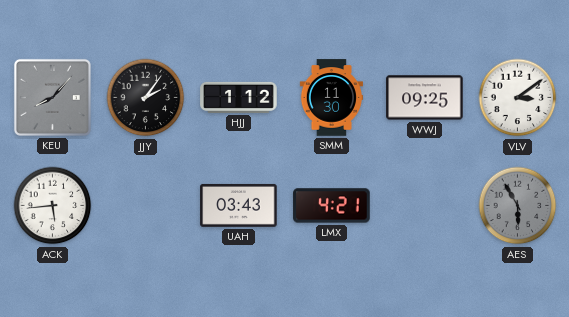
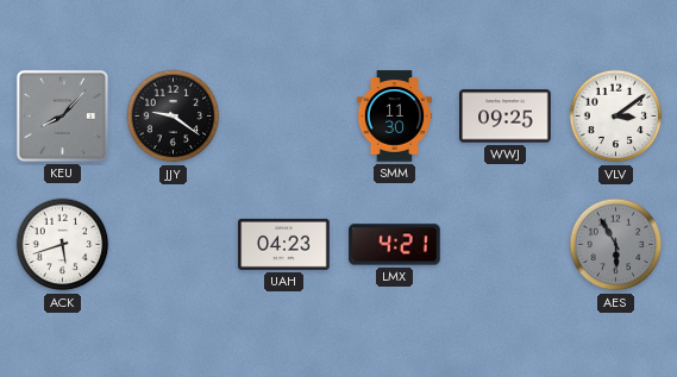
JJY: 2:06 -> 9:21 (174, 117)
HJJ: 1:12 -> none (239, 97)
ACK: 5:44 -> 5:42 (63, 245)
UAH: 03:43 -> 04:23 (284, 244)
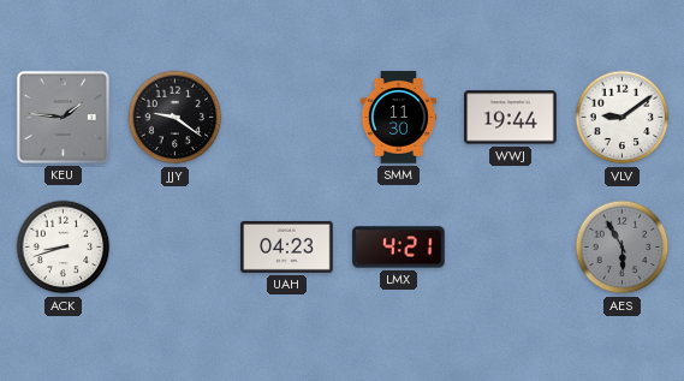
KEU: 8:07 -> 1:46 (63, 117)
WWJ: 09:25 -> 19:44 (511, 118)
VLV: 3:09 -> 9:09 (623, 118)
ACK: 5:42 -> 8:42 (64, 248)
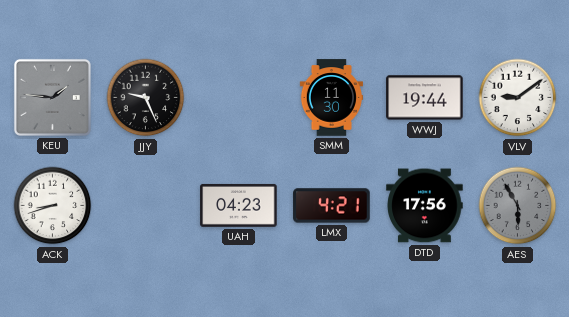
JJY: 9:21 -> 9:26 (146, 98)
DTD: none -> 17:56 (425, 206)
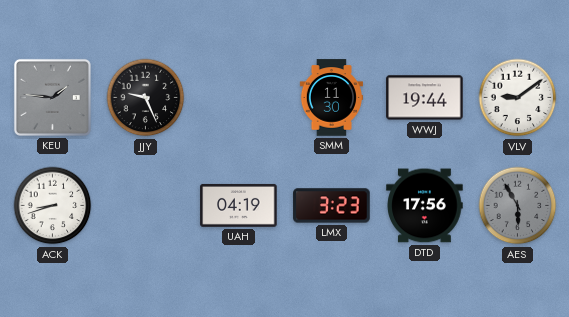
UAH: 04:23 -> 04:19 (239, 205)
LMX: 4:21 -> 3:23 (332, 206)
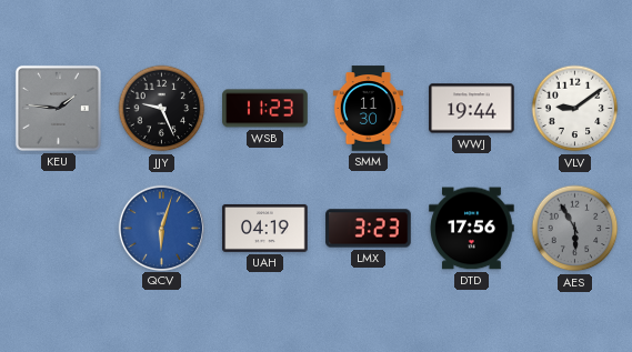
WSB: none -> 11:23 (265, 109)
ACK: 8:42 -> none (53, 206)
QCV: none -> 6:03 (161, 228)
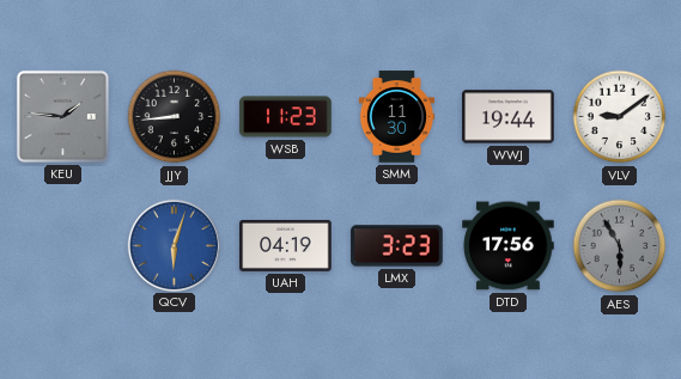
JJY: 9:26 -> 8:44 (175, 117)
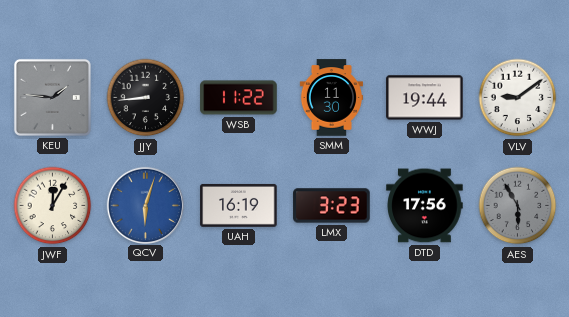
WSB: 11:23 -> 11:22 (239, 98)
JWF: none -> 12:05 (53, 206)
UAH: 04:19 -> 16:19 (239, 205)
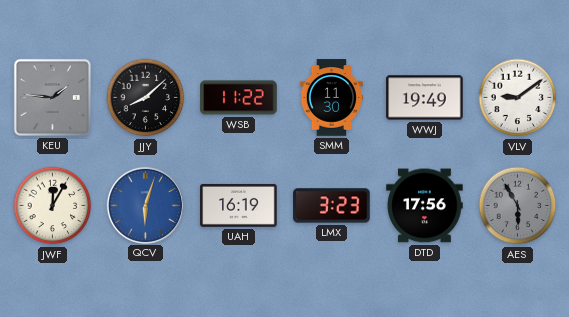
JJY: 8:44 -> 8:08 (146, 98)
WWJ: 19:44 -> 19:49 (425, 98)
